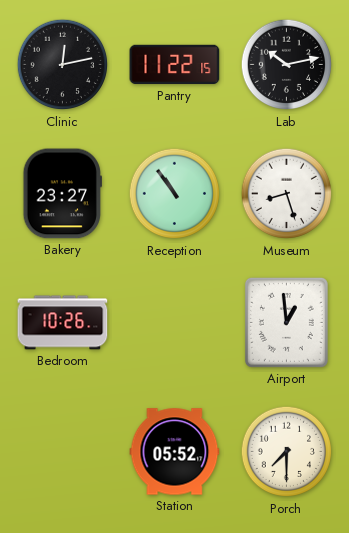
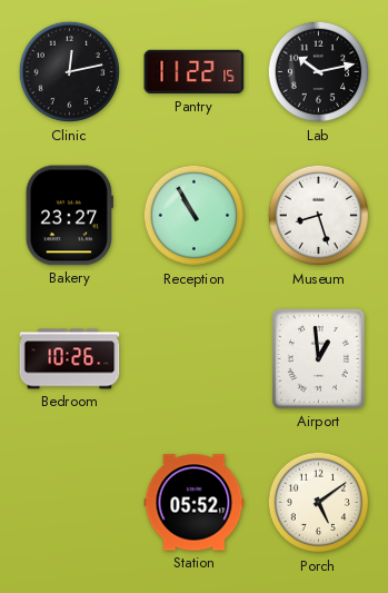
Reception: 10:54 -> 10:55 (195, 216)
Porch: 7:30 -> 5:09 (319, 503)
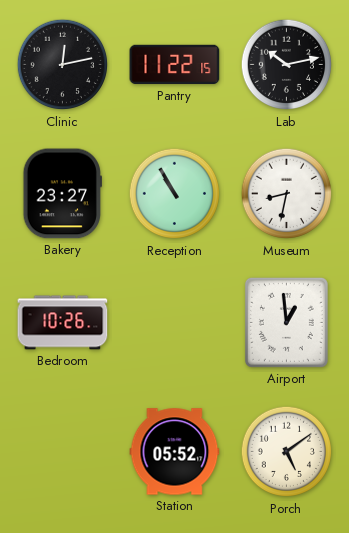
Museum: 8:27 -> 8:32 (287, 194)
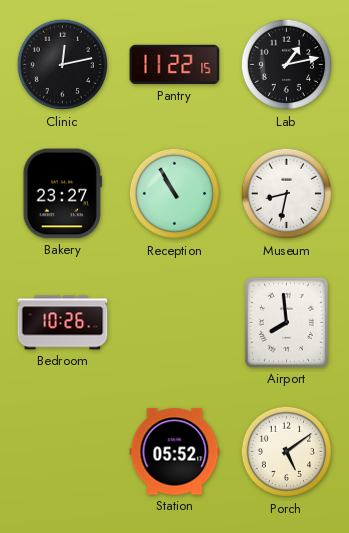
Lab: 10:13 -> 1:13 (287, 65)
Airport: 12:59 -> 7:59 (286, 322)
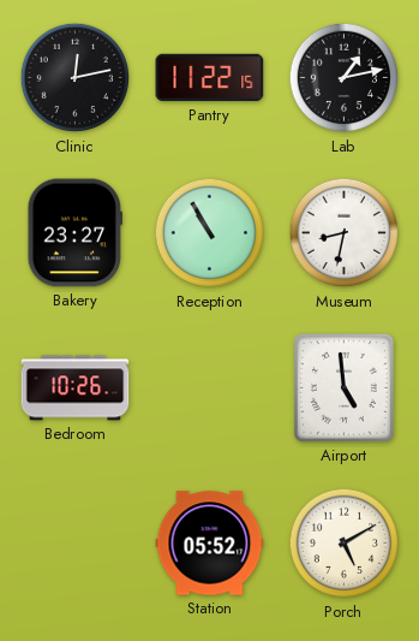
Airport: 7:59 -> 4:59 (343, 387)
Porch: 5:09 -> 5:10 (345, 544)
